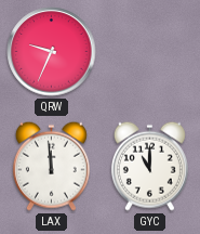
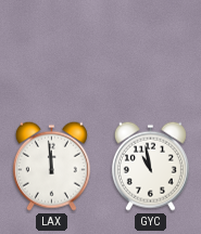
QRW: 9:34 -> none (52, 52)
GYC: 11:00 -> 10:58 (150, 166)
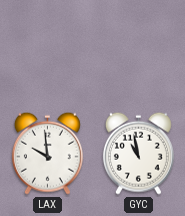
LAX: 11:59 -> 9:59 (47, 153)
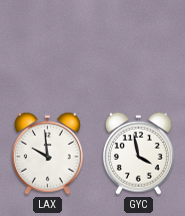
GYC: 10:58 -> 3:58 (138, 153)
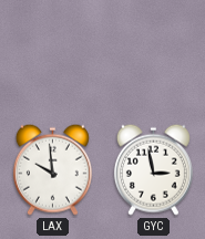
GYC: 3:58 -> 2:58 (153, 169)
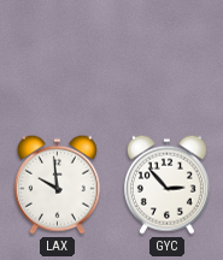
GYC: 2:58 -> 2:53 (166, 184)
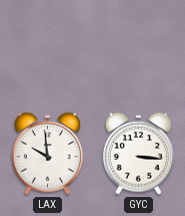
GYC: 2:53 -> 3:16 (138, 153)
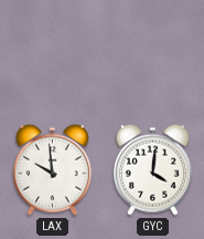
GYC: 3:16 -> 4:01 (152, 169)
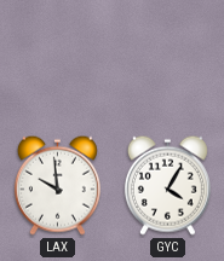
GYC: 4:01 -> 4:05 (167, 185)
